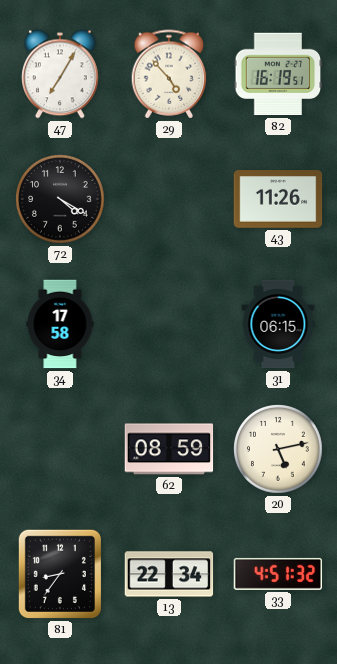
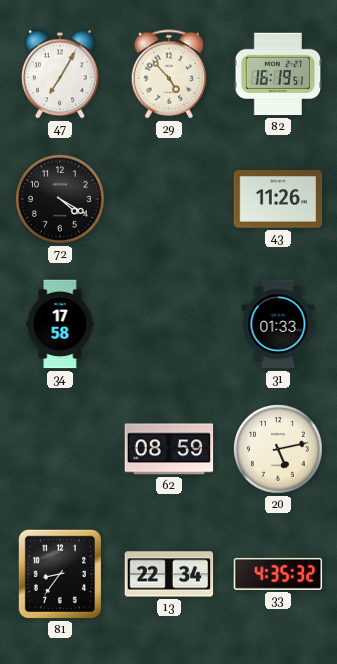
31: 06:15 -> 01:33 (278, 324)
33: 4:51 -> 4:35 (278, 574)
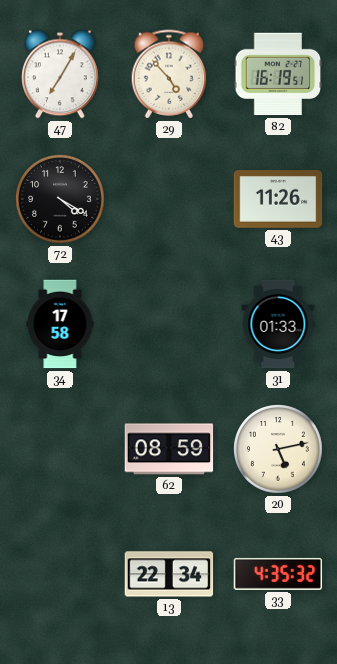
81: 8:36 -> none (60, 574)
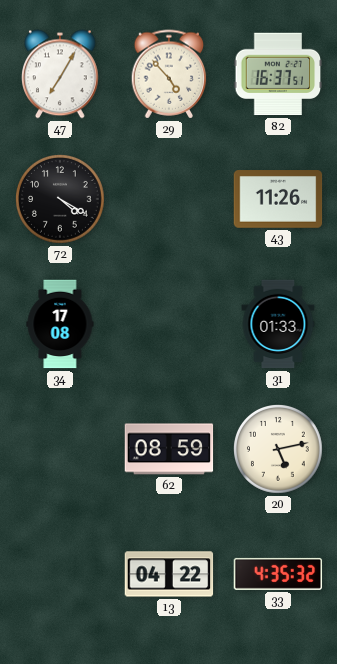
82: 16:19 -> 16:37 (278, 74)
34: 17:58 -> 17:08 (60, 324)
13: 22:34 -> 04:22 (169, 574)
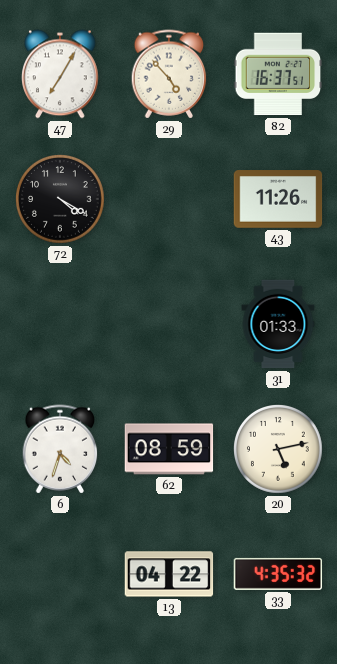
34: 17:08 -> none (60, 324)
6: none -> 4:33 (60, 449)
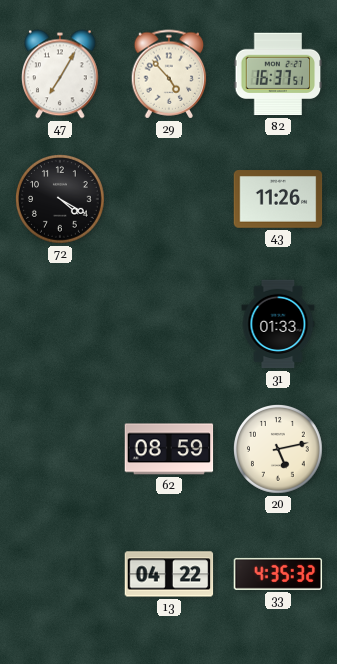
6: 4:33 -> none (60, 449)
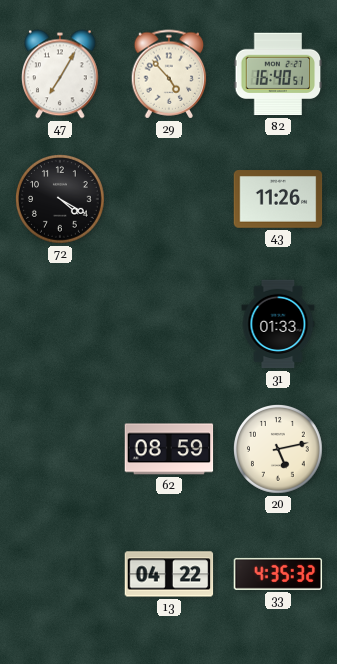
82: 16:37 -> 16:40 (278, 74)
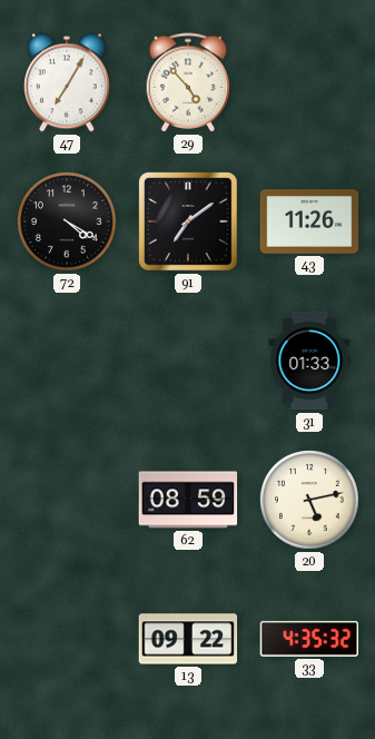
82: 16:40 -> none (278, 74)
91: none -> 7:09 (188, 221)
13: 04:22 -> 09:22 (188, 639)
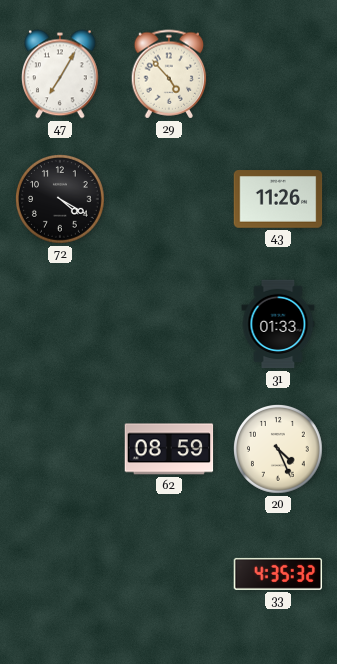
91: 7:09 -> none (188, 221)
20: 5:13 -> 4:26 (279, 450)
13: 09:22 -> none (188, 639)
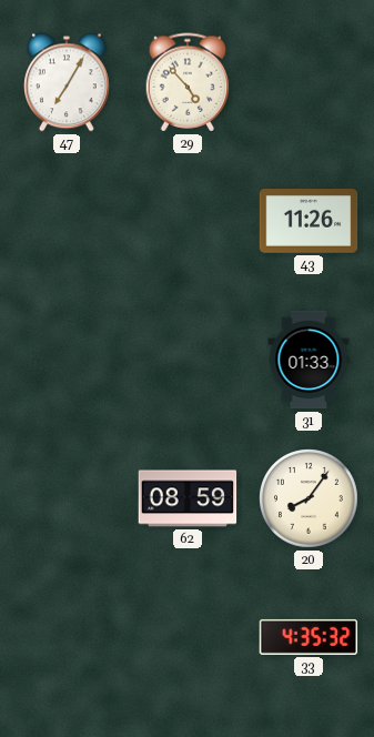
72: 4:20 -> none (61, 200)
20: 4:26 -> 8:06 (310, 499)
